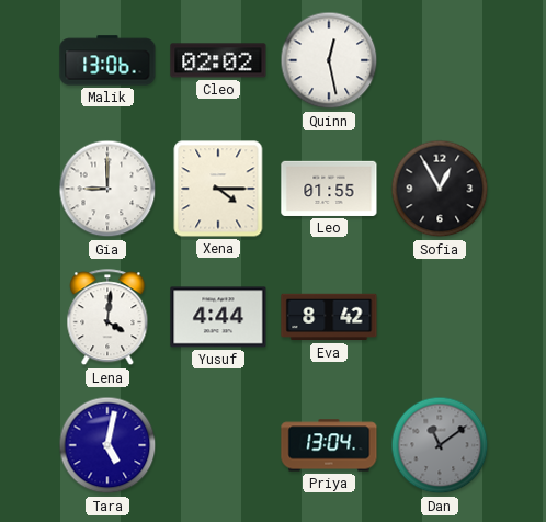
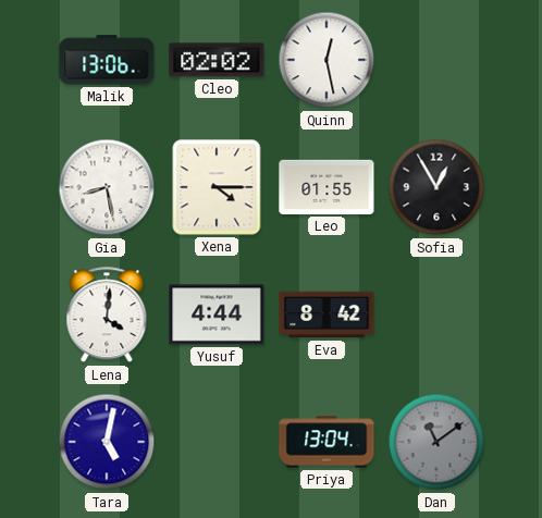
Gia: 9:00 -> 8:28 (107, 187)
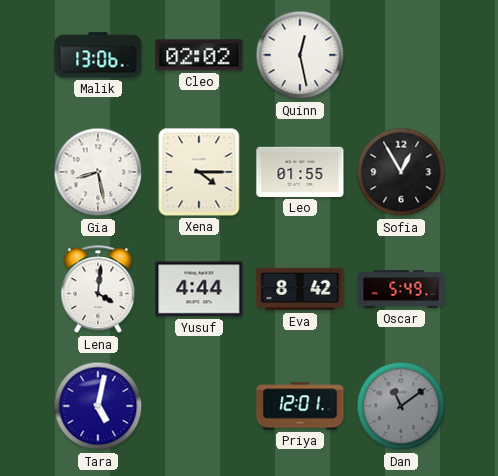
Oscar: none -> 5:49 (401, 289)
Priya: 13:04 -> 12:01 (300, 406)
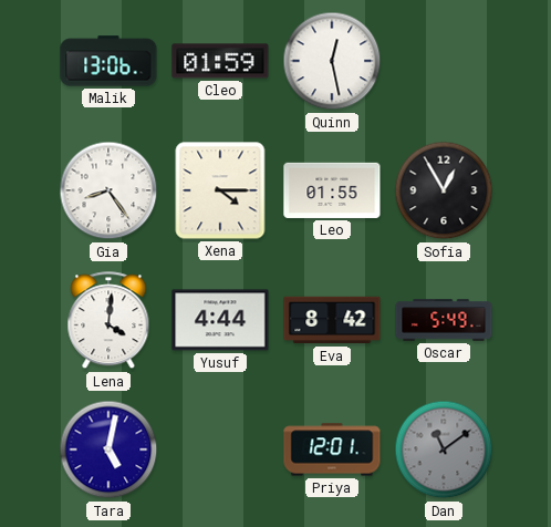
Cleo: 02:02 -> 01:59 (220, 61)
Gia: 8:28 -> 8:24 (108, 190)
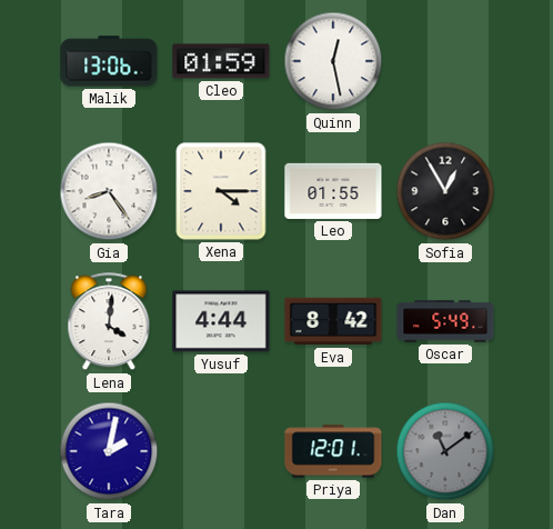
Tara: 5:02 -> 2:02 (109, 451)
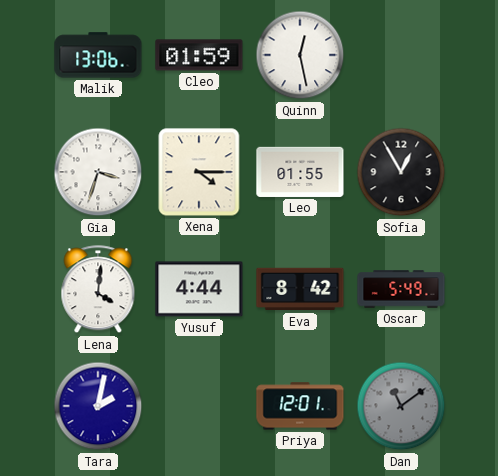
Gia: 8:24 -> 3:33 (98, 172)
